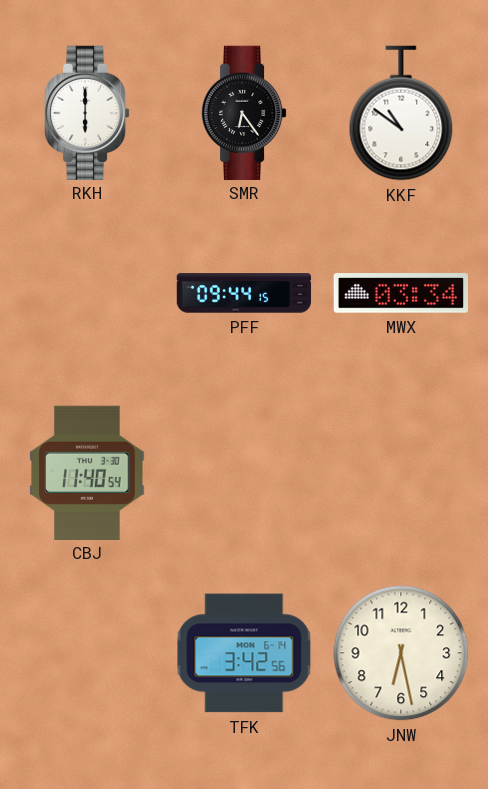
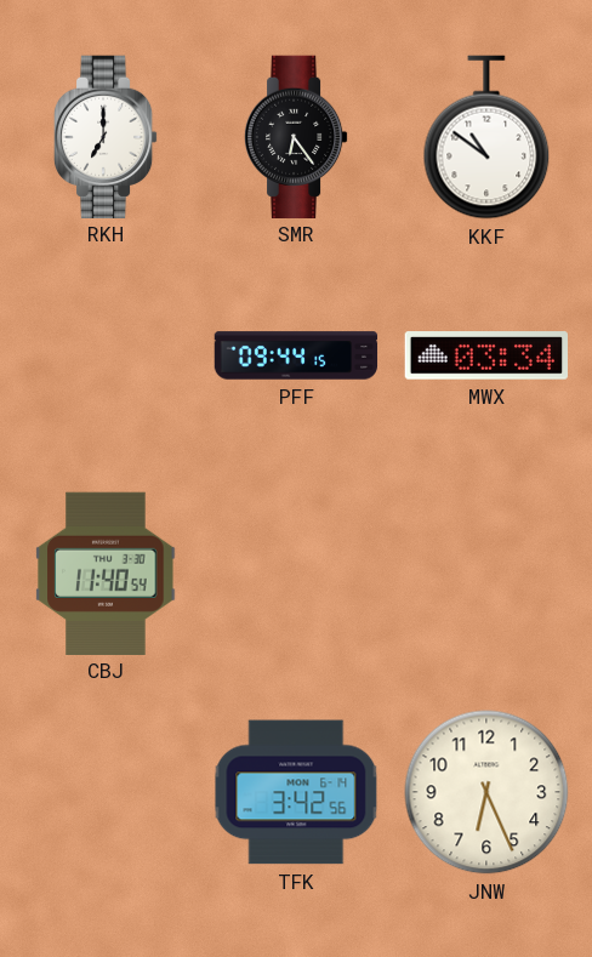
RKH: 6:00 -> 7:00 (106, 136)
JNW: 6:28 -> 6:26 (486, 792)
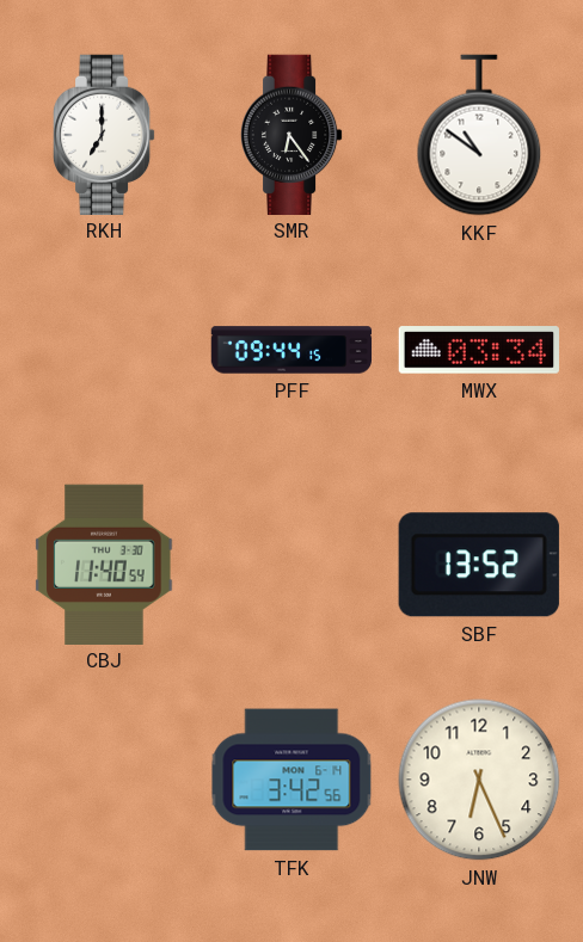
SBF: none -> 13:52 (479, 565)
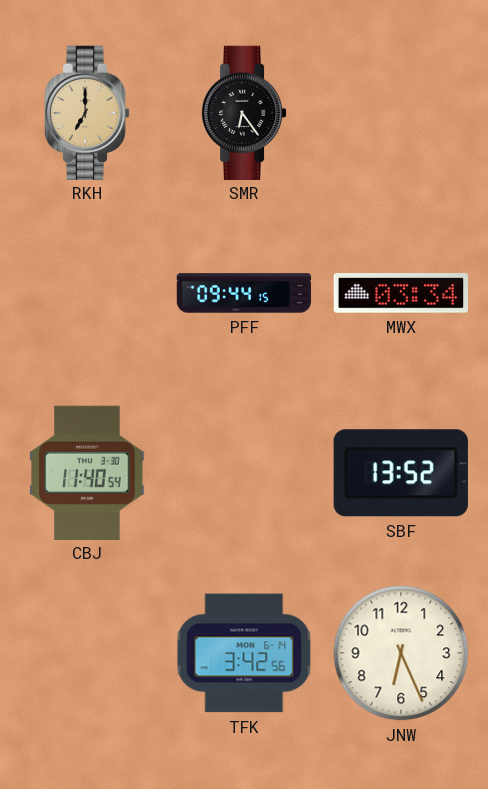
RKH dial: white -> champagne (87, 112)
KKF: 10:51 -> none (479, 135)
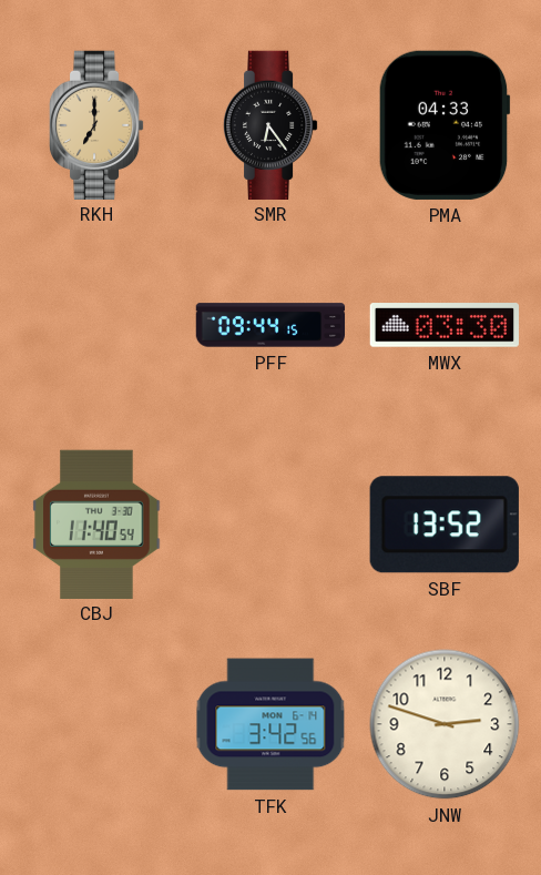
PMA: none -> 04:33 (445, 125)
MWX: 03:34 -> 03:30 (443, 325)
JNW: 6:26 -> 2:48 (445, 724)
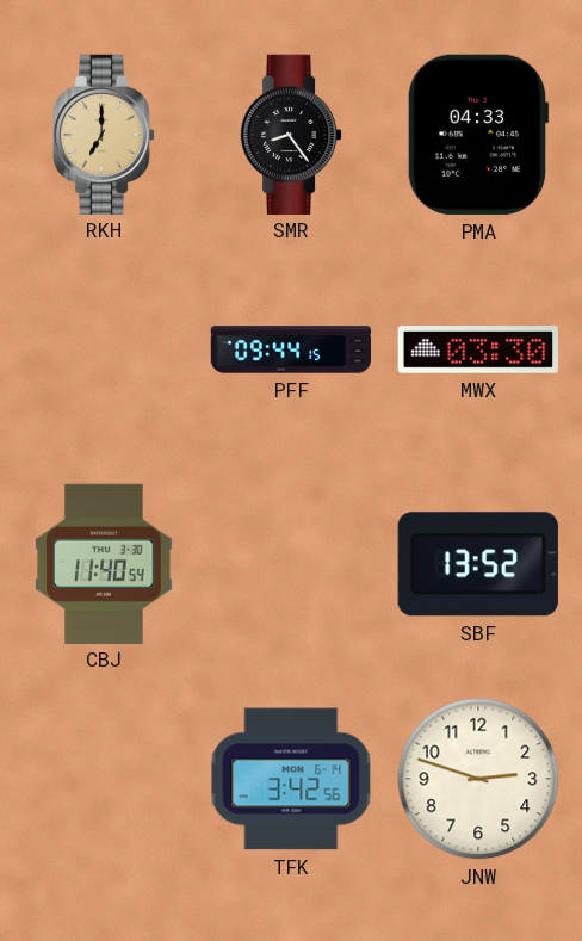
SMR: 6:24 -> 8:24 (291, 134)
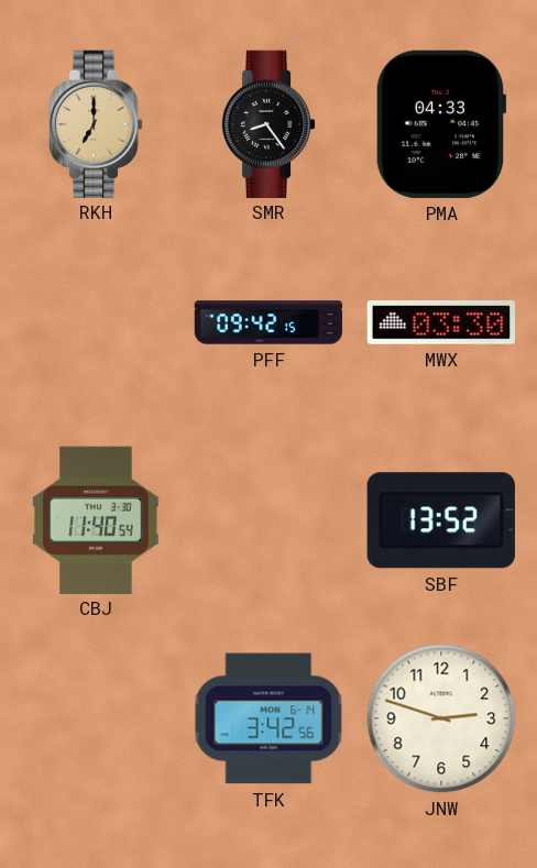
PFF: 09:44 -> 09:42 (268, 322)
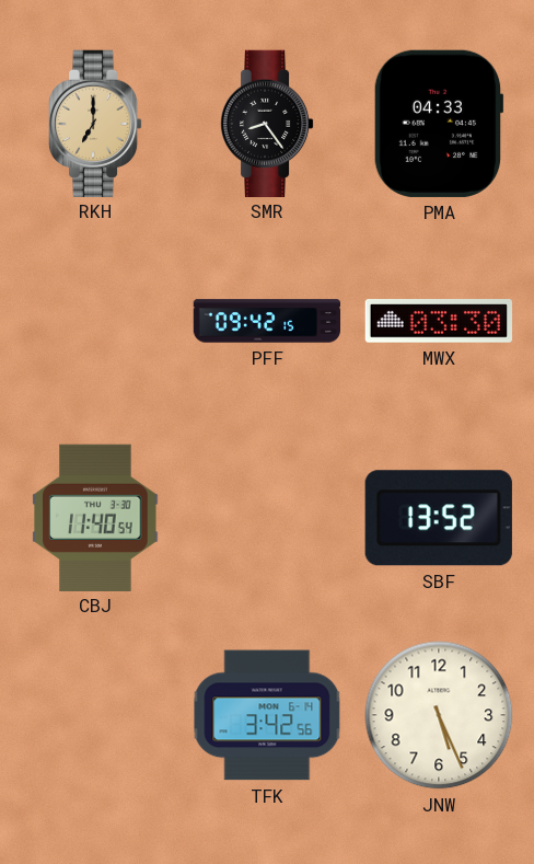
JNW: 2:48 -> 5:26 (439, 715)
